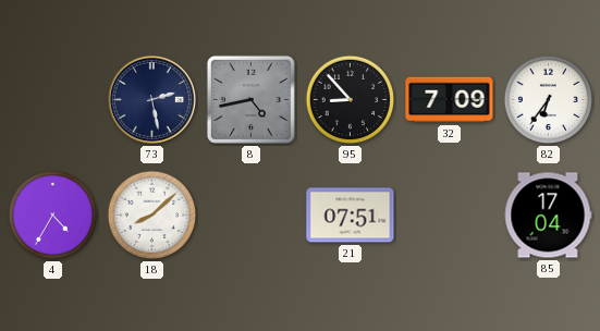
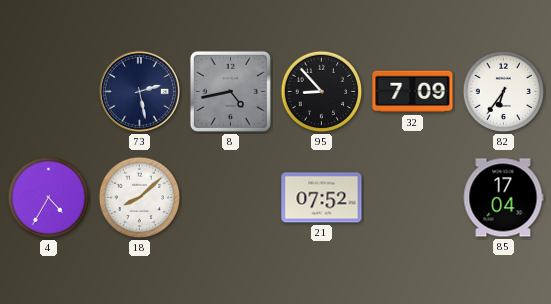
21: 07:51 -> 07:52 (322, 198)
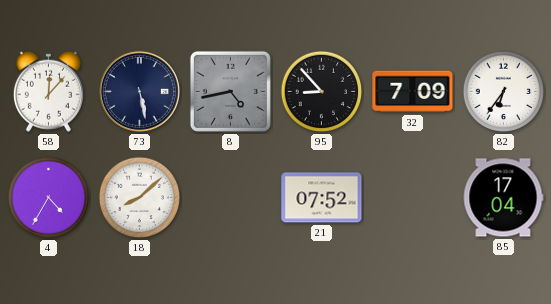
58: none -> 12:07 (48, 91)
73: 2:28 -> 5:28 (139, 91)
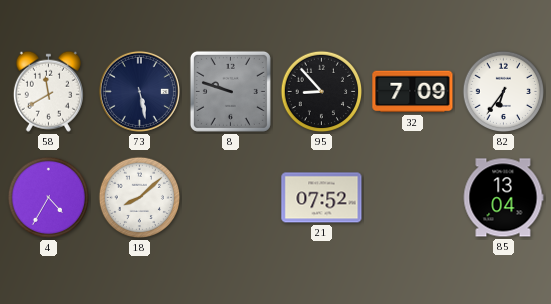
58: 12:07 -> 11:40 (48, 91)
8: 4:43 -> 9:48 (230, 91)
85: 17:04 -> 13:04 (503, 198)
